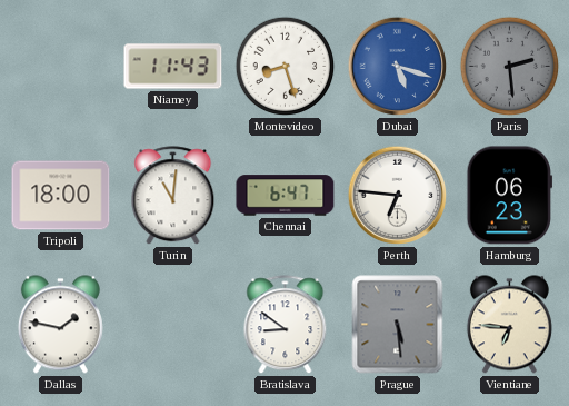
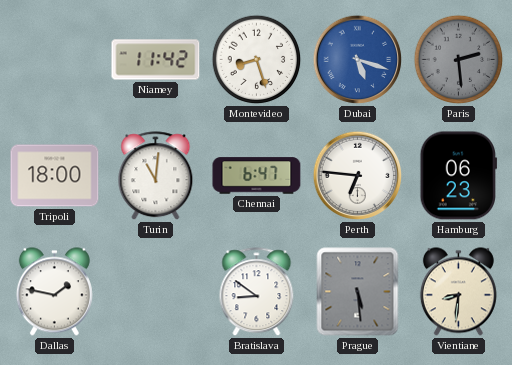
Niamey: 11:43 -> 11:42 (156, 60)
Vientiane: 6:46 -> 8:31 (458, 292)
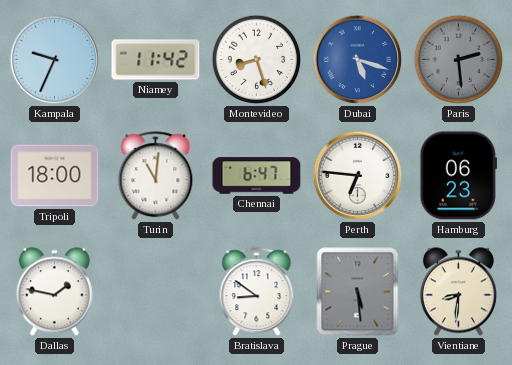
Kampala: none -> 9:34 (55, 60)
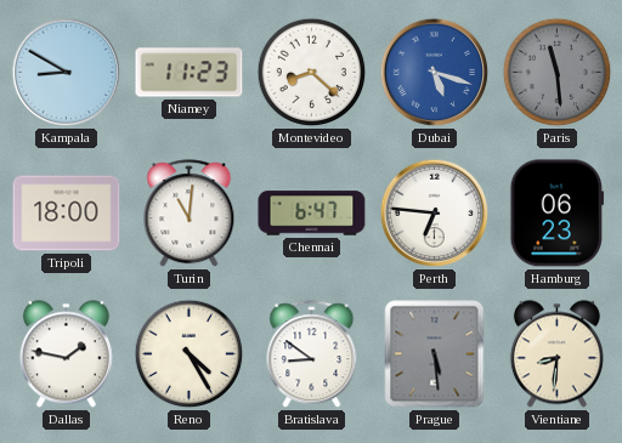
Kampala: 9:34 -> 8:50 (67, 73)
Niamey: 11:42 -> 11:23 (190, 73)
Montevideo: 8:27 -> 8:22 (312, 73)
Paris: 2:29 -> 11:29 (558, 73)
Reno: none -> 4:25 (190, 354)
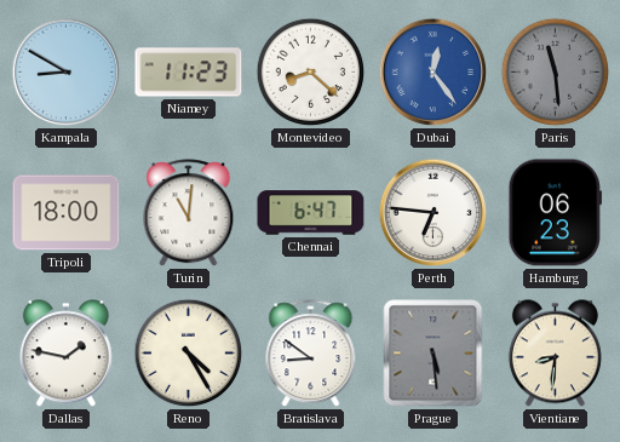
Dubai: 5:18 -> 12:24 (434, 73)
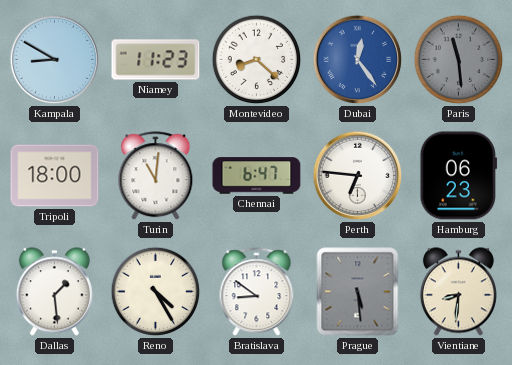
Dallas: 1:47 -> 1:29 (54, 292)
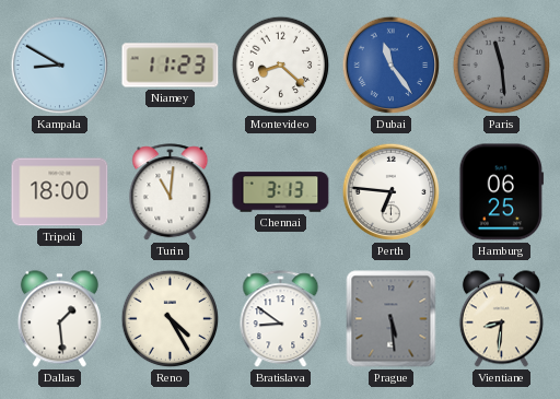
Dubai: 12:24 -> 11:24 (392, 66)
Chennai: 6:47 -> 3:13 (281, 192)
Hamburg: 06:23 -> 06:25 (501, 192)
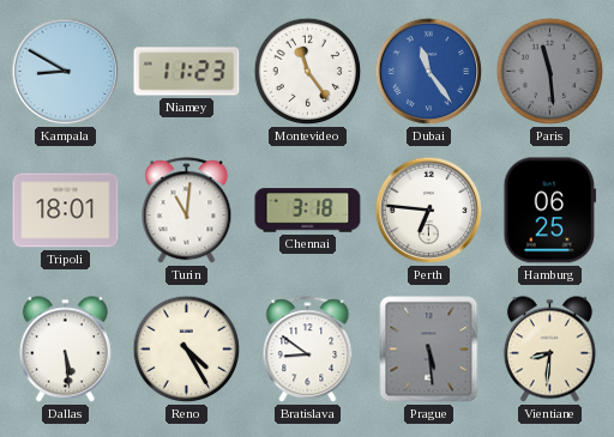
Montevideo: 8:22 -> 11:24 (308, 72)
Tripoli: 18:00 -> 18:01 (66, 211)
Chennai: 3:13 -> 3:18 (308, 211)
Dallas: 1:29 -> 5:29 (65, 350)
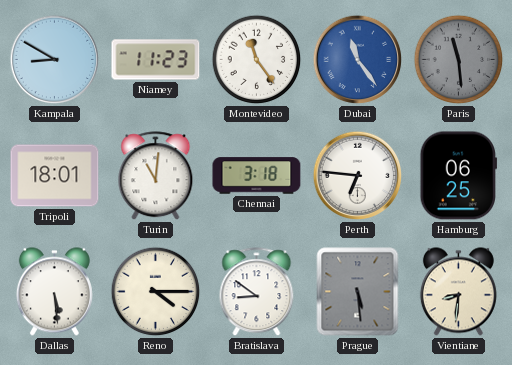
Reno: 4:25 -> 4:15 (156, 292)
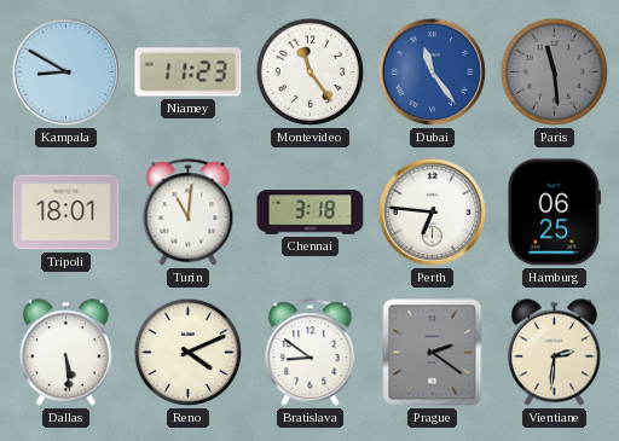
Reno: 4:15 -> 4:11 (189, 353)
Prague: 5:29 -> 2:21 (433, 353)
Vientiane: 8:31 -> 2:31 (554, 353)
